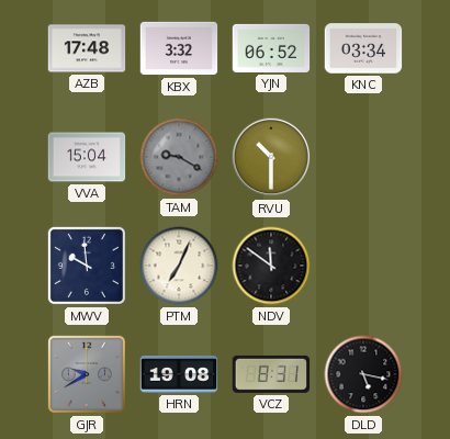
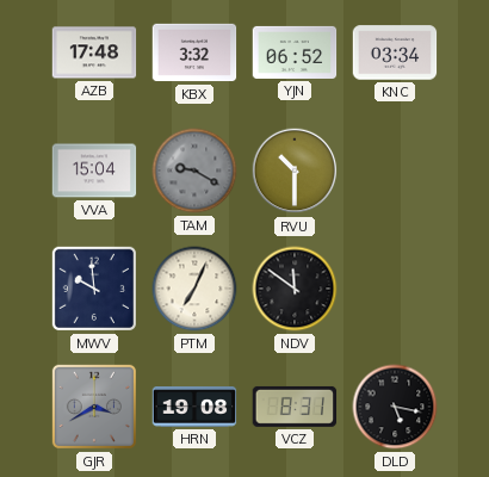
GJR: 9:40 -> 3:40 (94, 407)
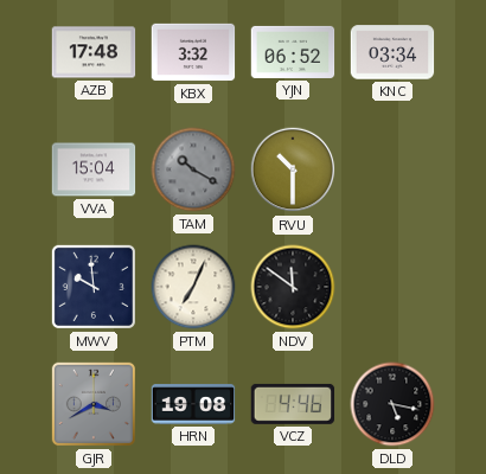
TAM: 9:20 -> 10:20 (193, 169)
VCZ: 8:31 -> 4:46 (293, 404)
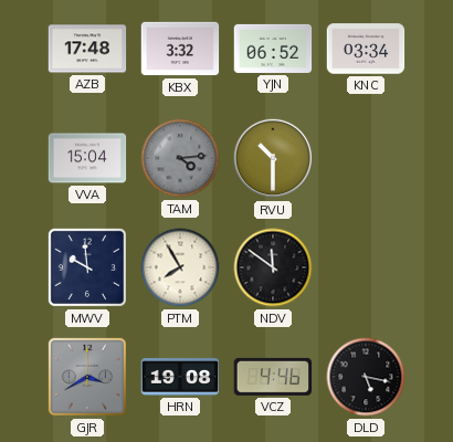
TAM: 10:20 -> 4:14 (180, 158)
PTM: 7:04 -> 7:55 (180, 267)
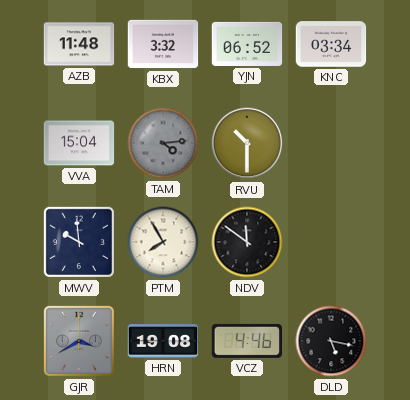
AZB: 17:48 -> 11:48 (79, 44)
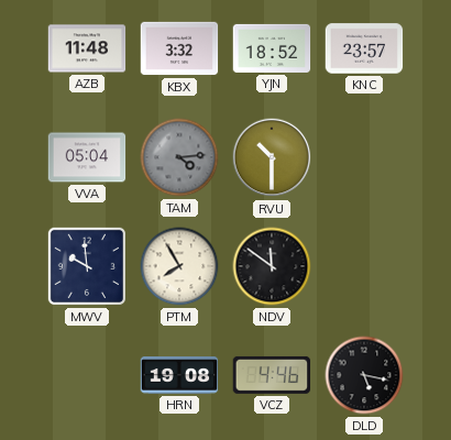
YJN: 06:52 -> 18:52 (272, 48)
KNC: 03:34 -> 23:57 (364, 48)
VVA: 15:04 -> 05:04 (87, 157)
GJR: 3:40 -> none (79, 341)
